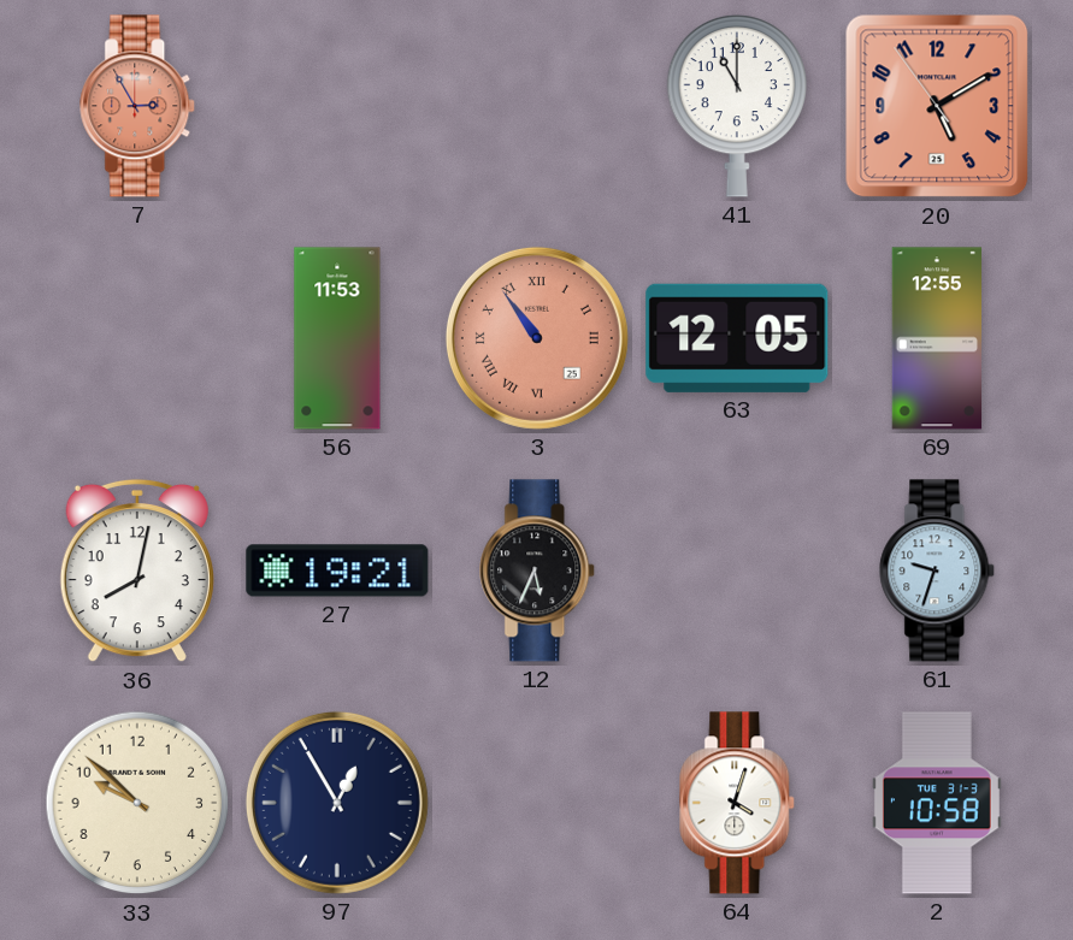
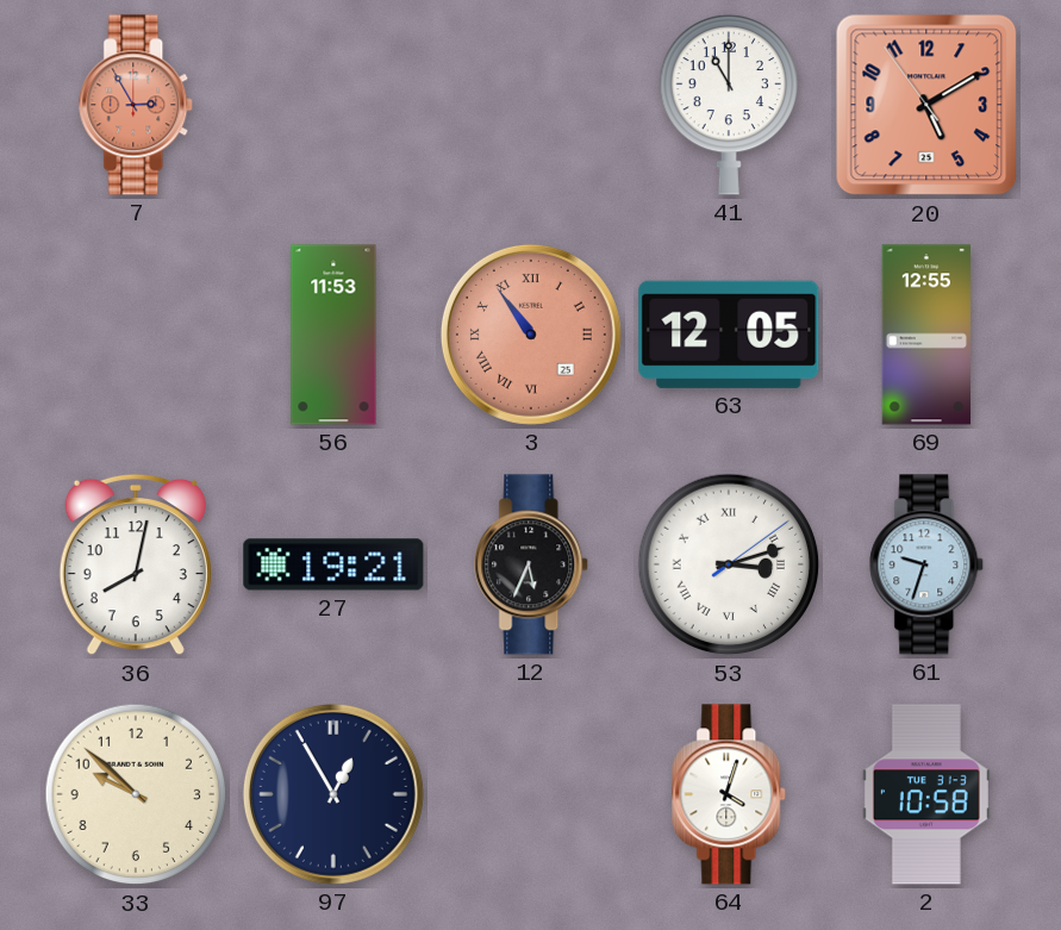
53: none -> 3:12 (729, 564)
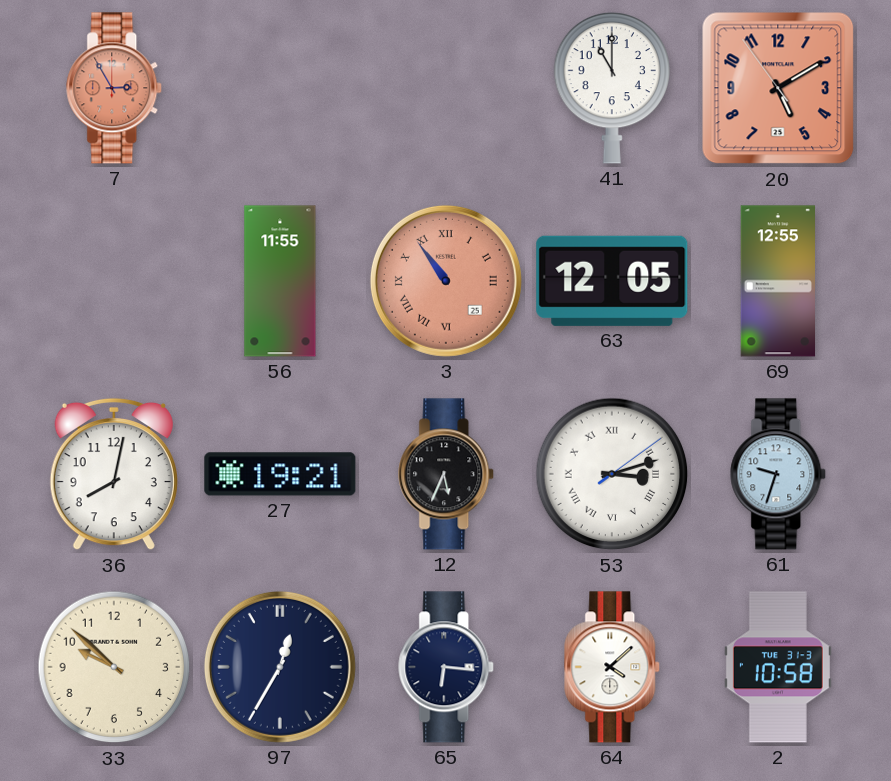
56: 11:53 -> 11:55 (280, 281)
97: 12:55 -> 12:35 (280, 667)
65: none -> 6:16 (447, 667)
64: 4:03 -> 4:08 (613, 667)
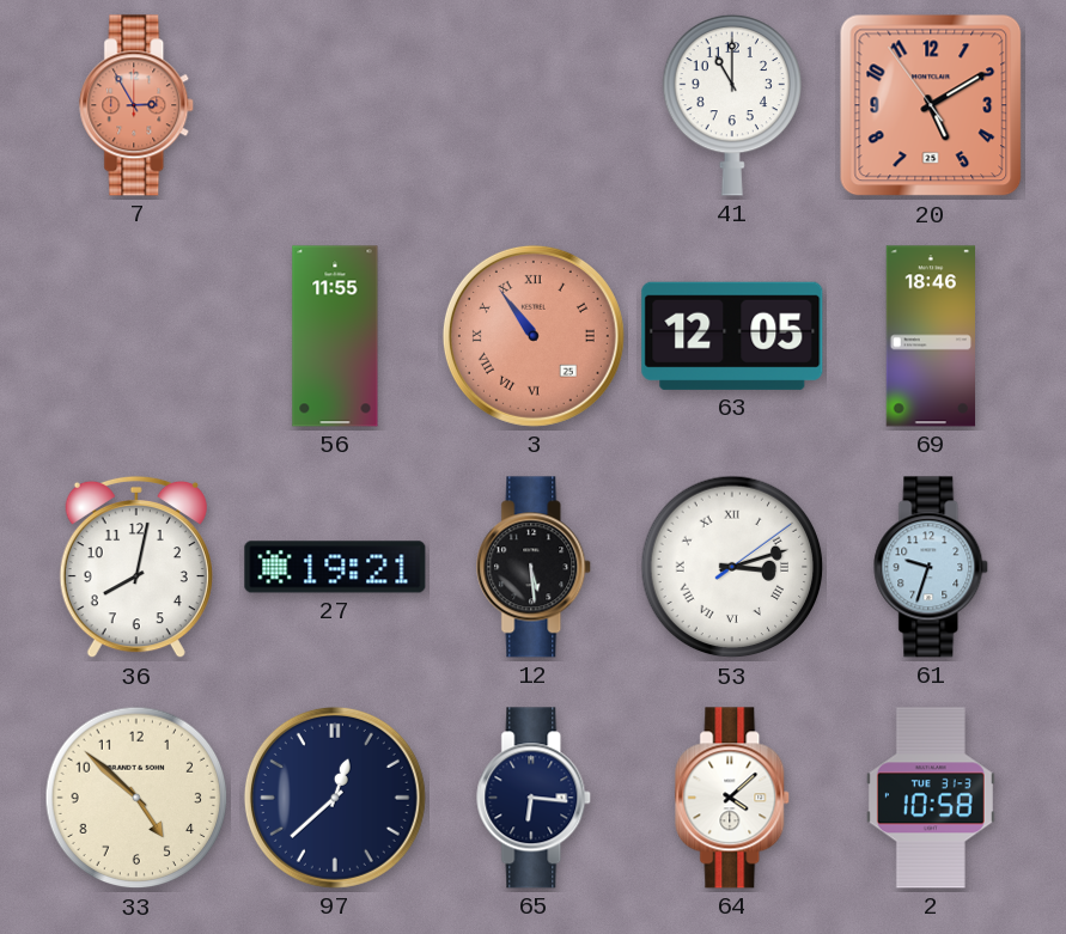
69: 12:55 -> 18:46 (931, 336)
12: 5:34 -> 5:29 (535, 567)
33: 9:52 -> 4:52 (136, 798)
97: 12:35 -> 12:38 (335, 798)
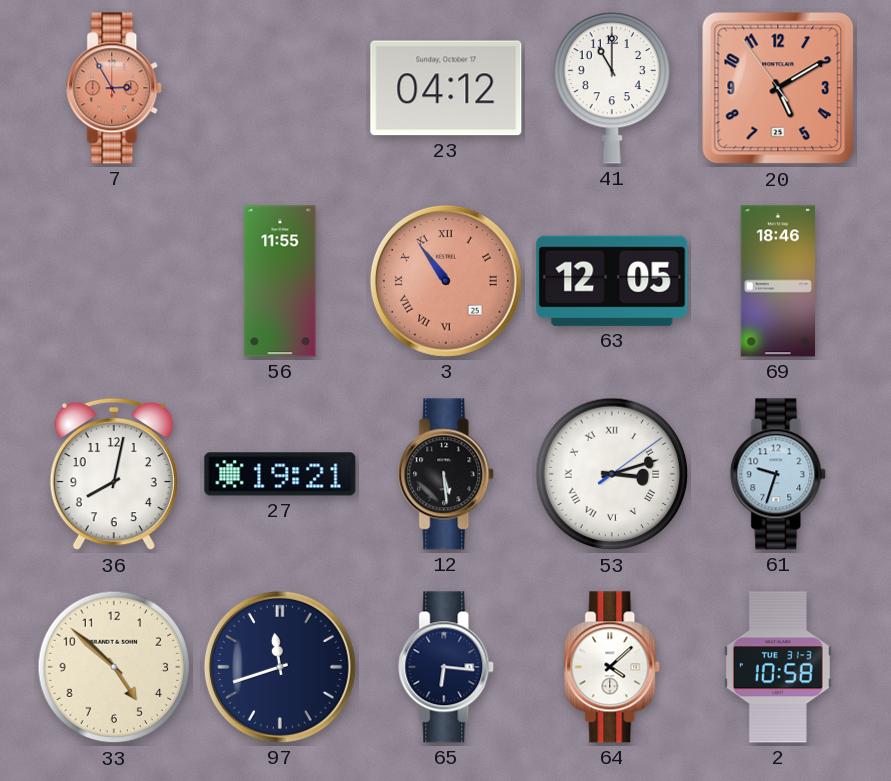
23: none -> 04:12 (446, 88)
97: 12:38 -> 11:42 (280, 667)
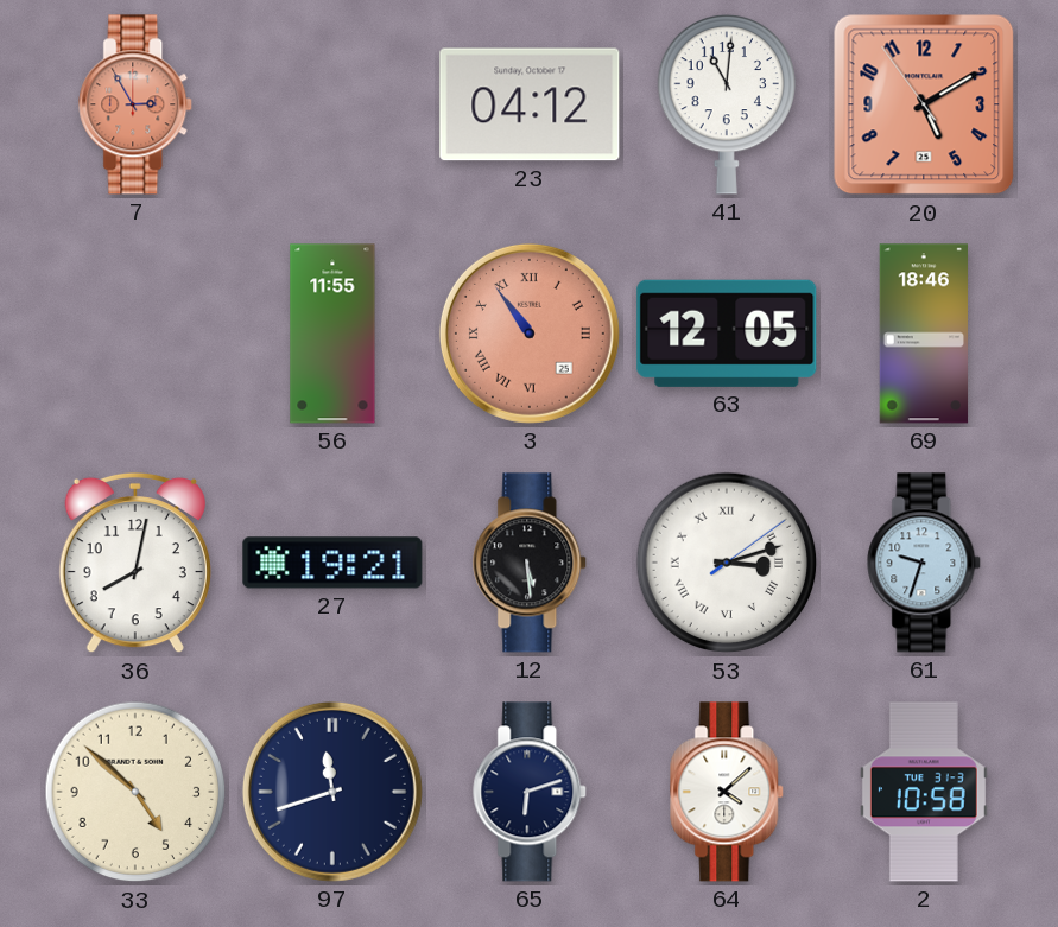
41: 11:00 -> 11:01 (726, 104)
65: 6:16 -> 6:12 (531, 792)
